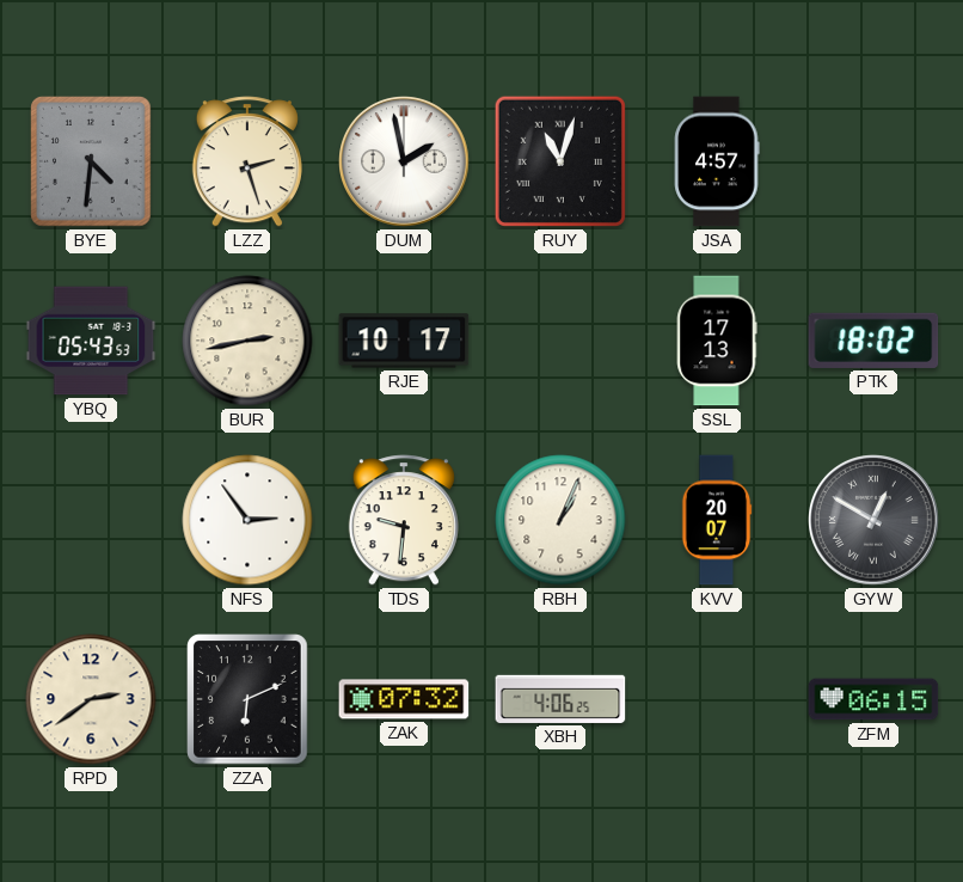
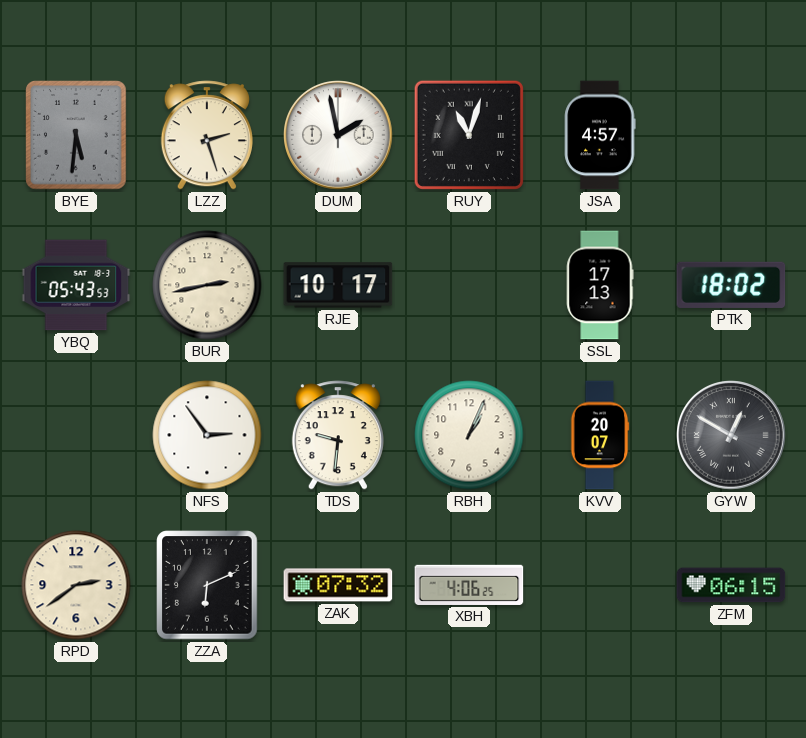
BYE: 4:31 -> 5:31 (76, 135)
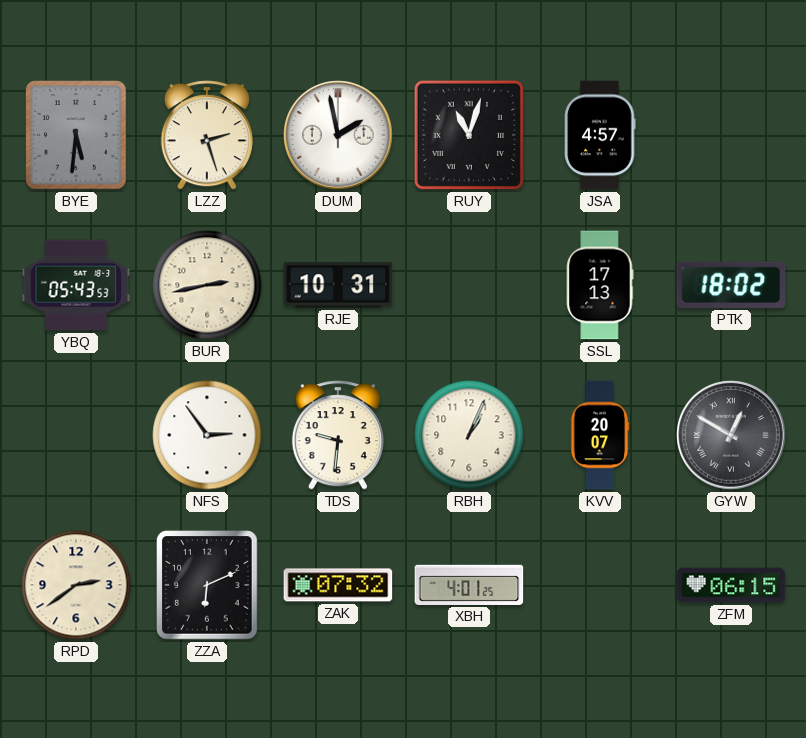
RJE: 10:17 -> 10:31 (338, 285)
XBH: 4:06 -> 4:01 (469, 585)
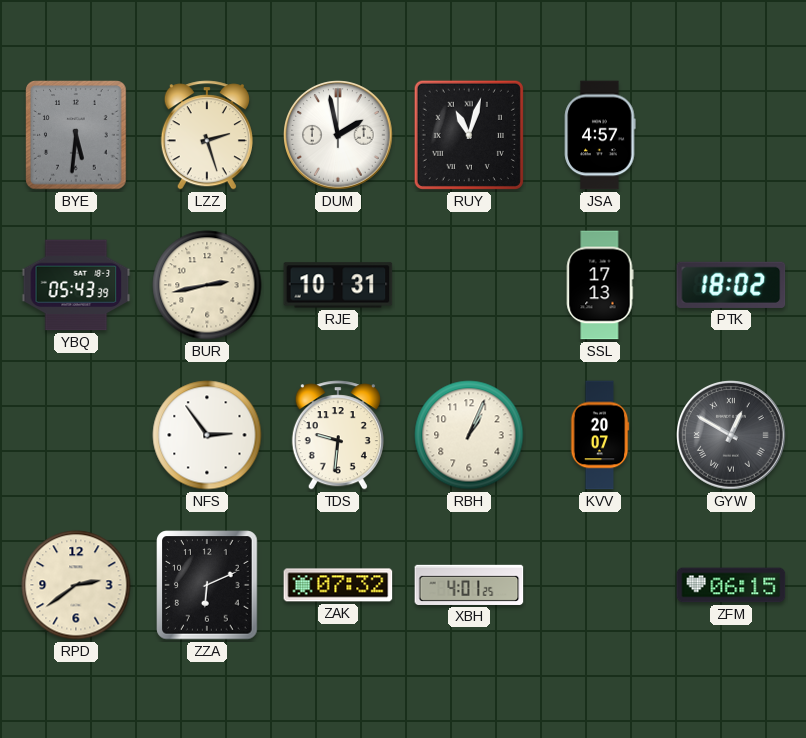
YBQ: 05:43:53 -> 05:43:39 (76, 285)
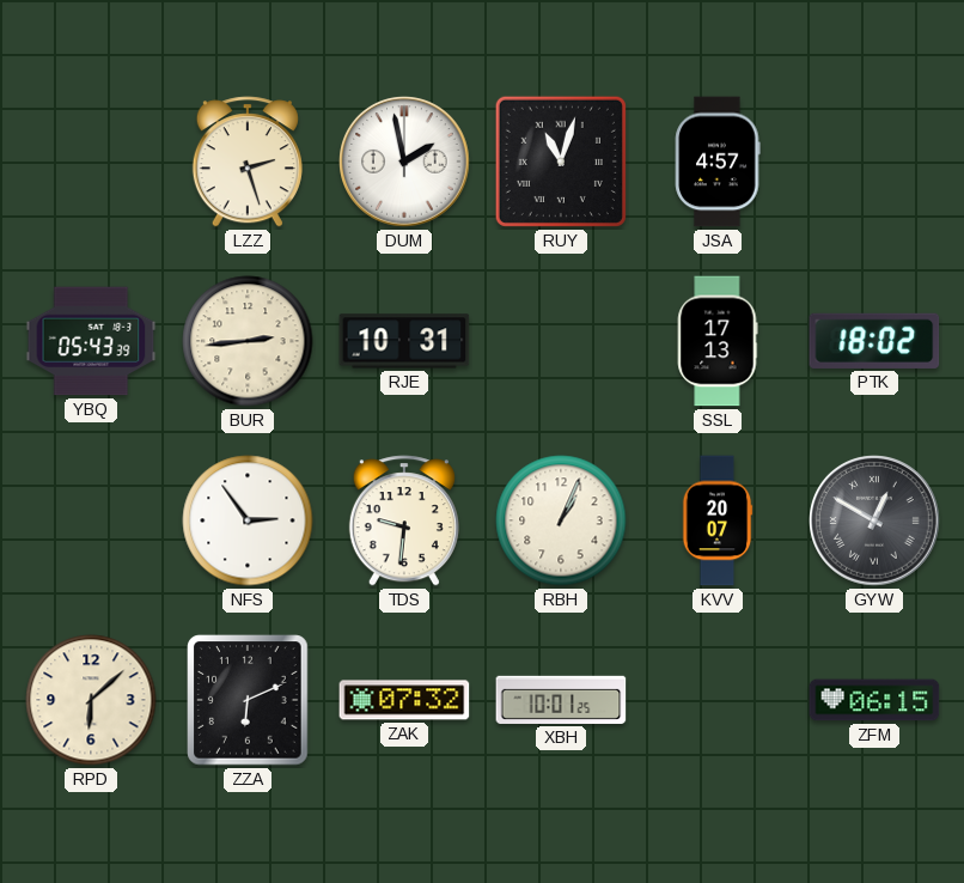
BYE: 5:31 -> none (76, 135)
BUR: 2:43 -> 2:44 (248, 341)
RPD: 2:39 -> 6:08 (91, 700)
XBH: 4:01 -> 10:01 (561, 700)
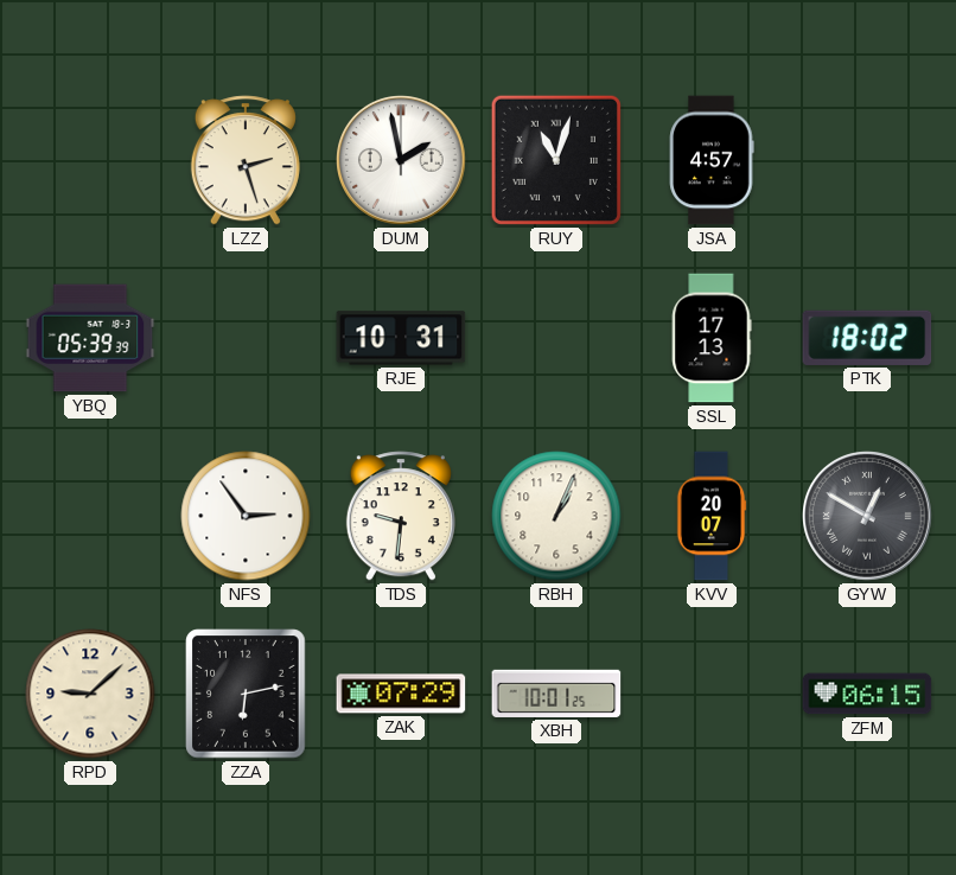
YBQ: 05:43 -> 05:39 (90, 338)
BUR: 2:44 -> none (248, 341)
RPD: 6:08 -> 9:08 (90, 694)
ZZA: 6:11 -> 6:13 (246, 694)
ZAK: 07:32 -> 07:29 (401, 694)
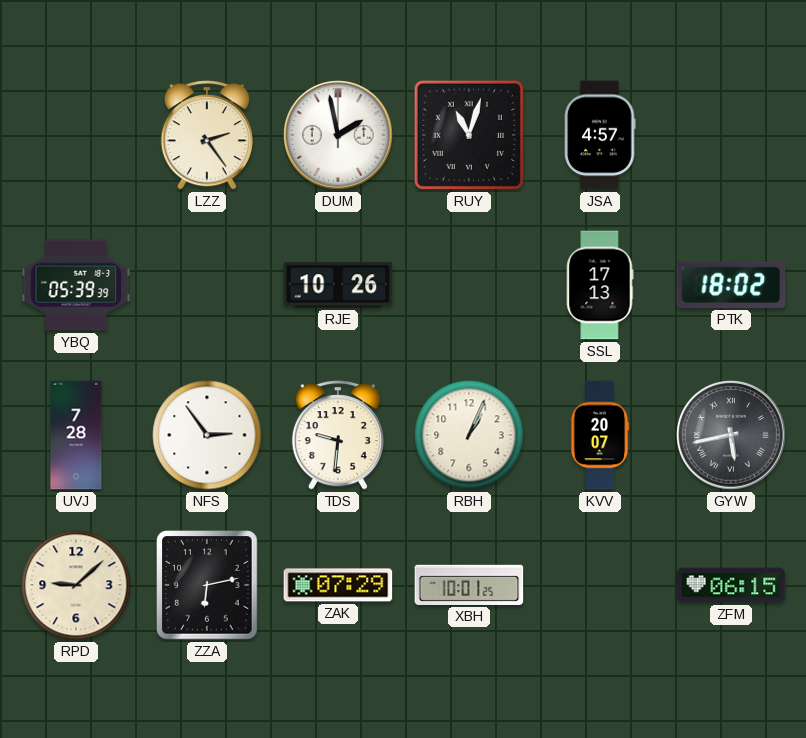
LZZ: 2:27 -> 2:24 (207, 135)
RJE: 10:31 -> 10:26 (338, 285)
UVJ: none -> 7:28 (76, 435)
GYW: 12:50 -> 5:43 (731, 435)
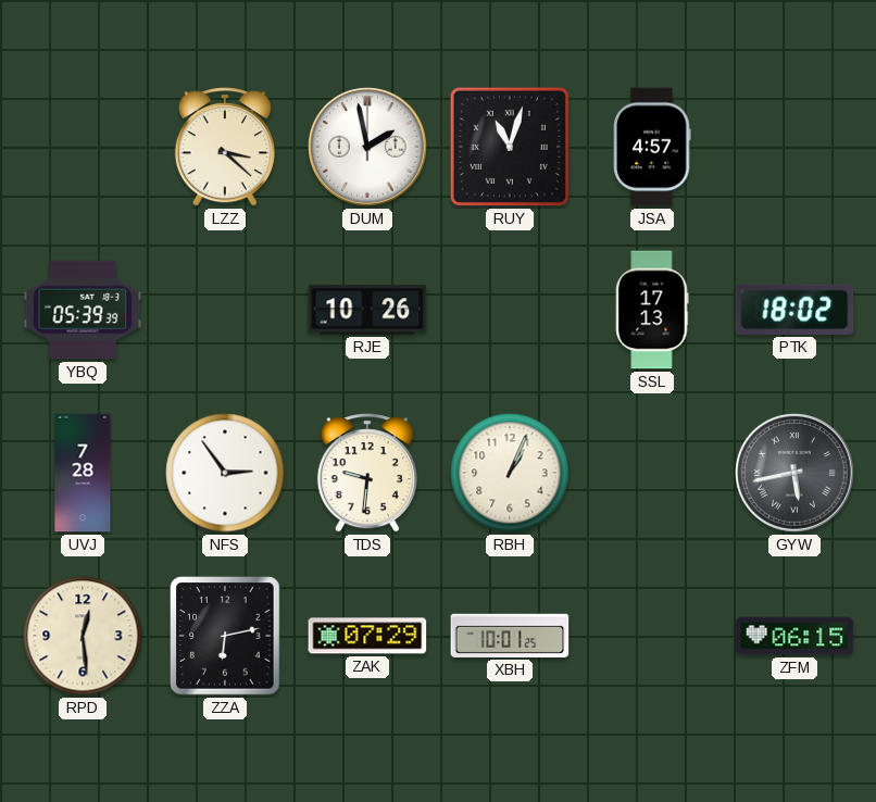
LZZ: 2:24 -> 3:22 (225, 147)
KVV: 20:07 -> none (600, 435)
RPD: 9:08 -> 12:29 (83, 636)
